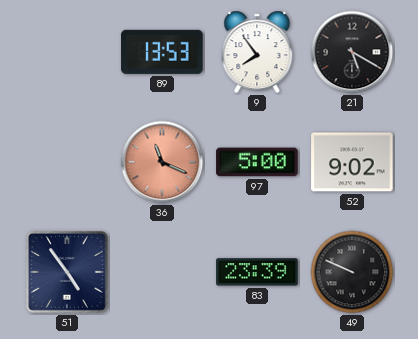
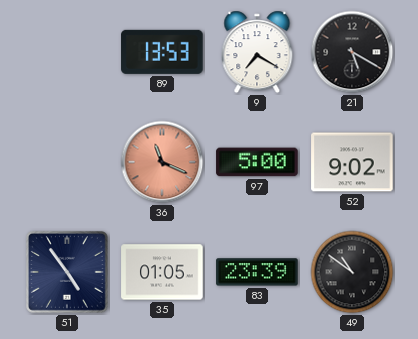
9: 7:54 -> 7:20 (257, 52)
35: none -> 01:05 (162, 272)
49: 9:49 -> 10:51 (352, 272)
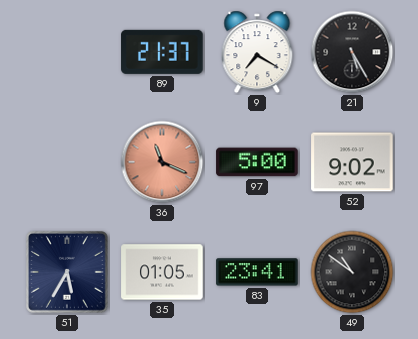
89: 13:53 -> 21:37 (162, 52)
21: 5:20 -> 5:25 (352, 52)
51: 4:54 -> 5:35 (67, 272)
83: 23:39 -> 23:41 (257, 272)
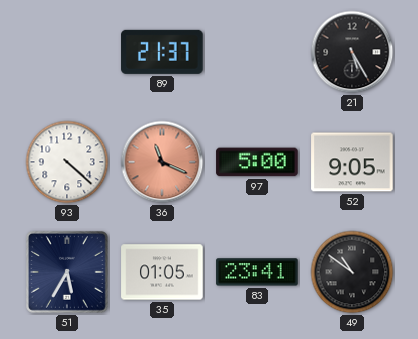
9: 7:20 -> none (257, 52)
93: none -> 4:22 (67, 162)
52: 9:02 -> 9:05 (352, 162)
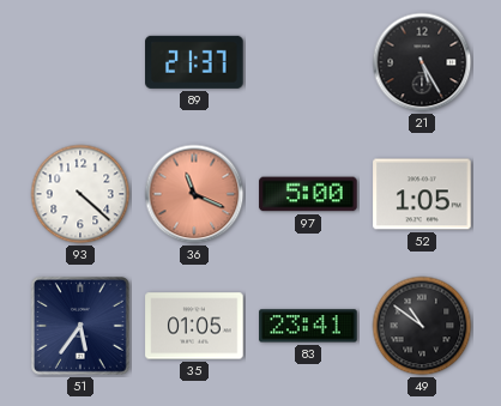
52: 9:05 -> 1:05 (422, 194)
51: 5:35 -> 5:36 (80, 326)
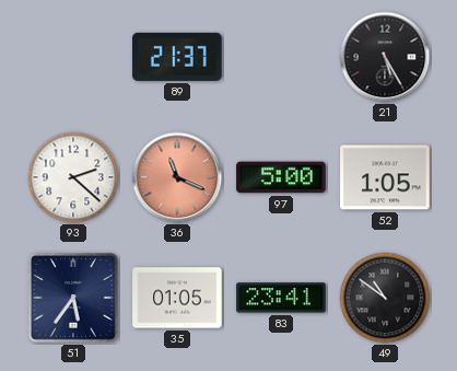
93: 4:22 -> 2:22 (73, 177)
